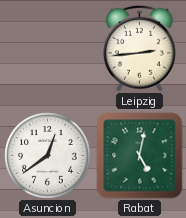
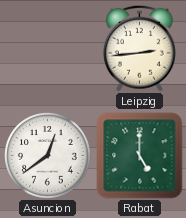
Rabat: 5:02 -> 5:00 (140, 156)
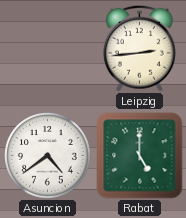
Asuncion: 12:39 -> 4:39 (48, 156)
